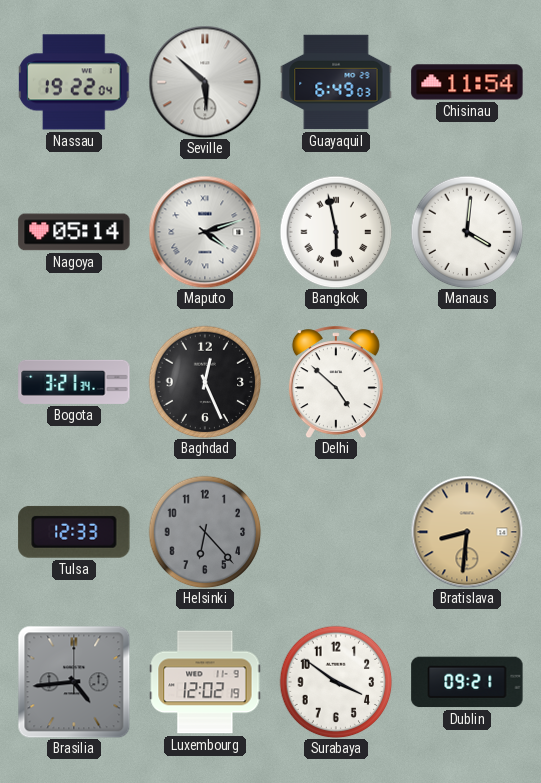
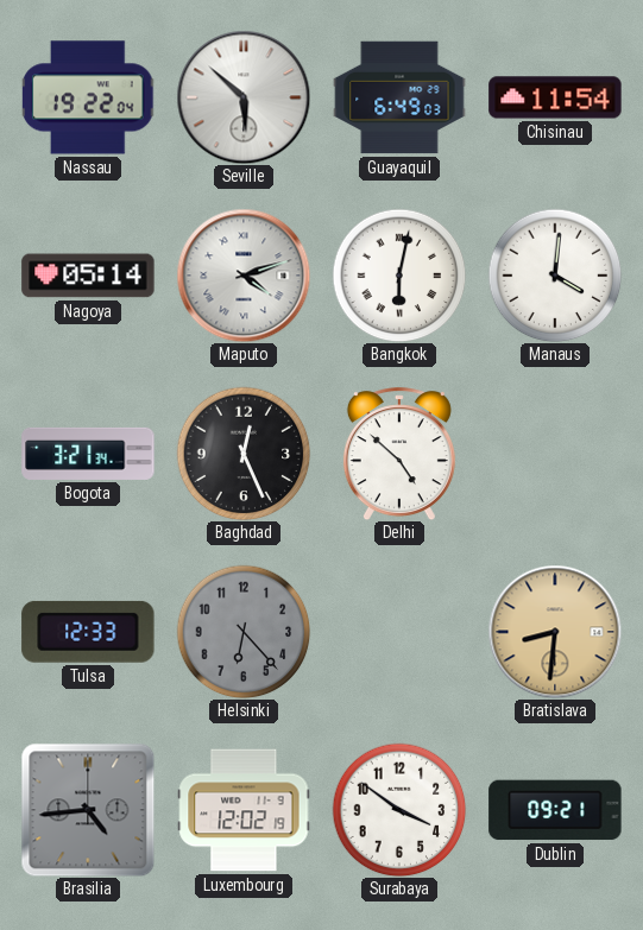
Bangkok: 5:58 -> 6:02 (399, 276)
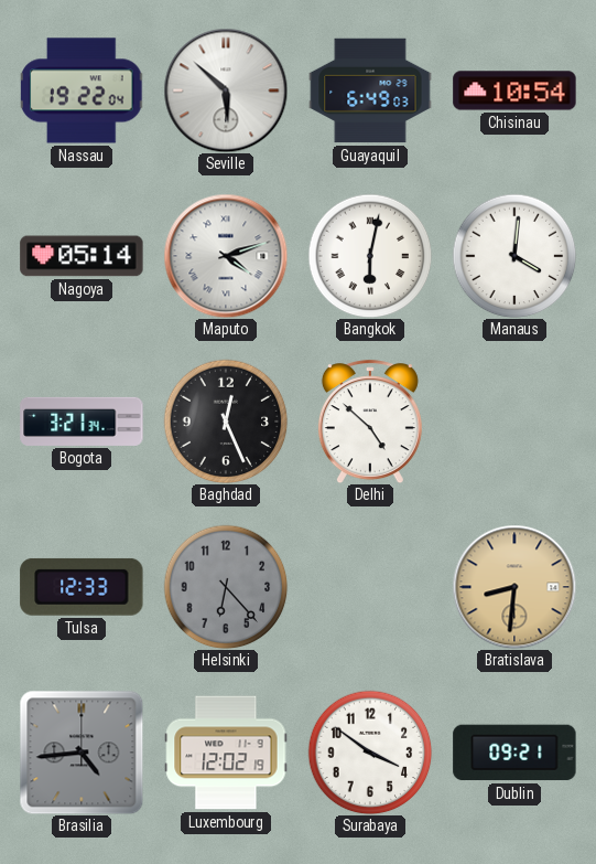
Chisinau: 11:54 -> 10:54 (514, 90)
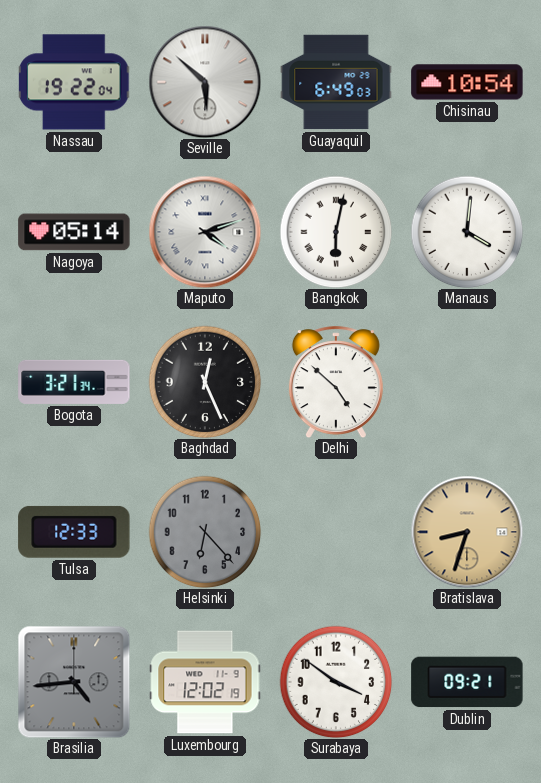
Bratislava: 8:31 -> 8:33 (467, 532)
